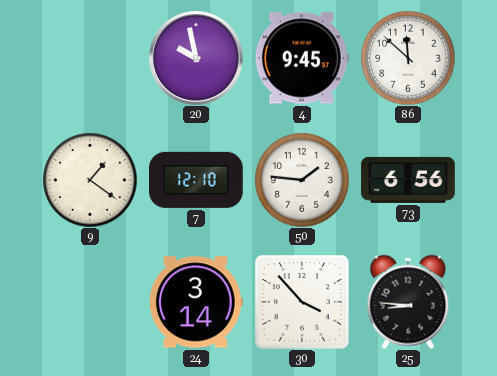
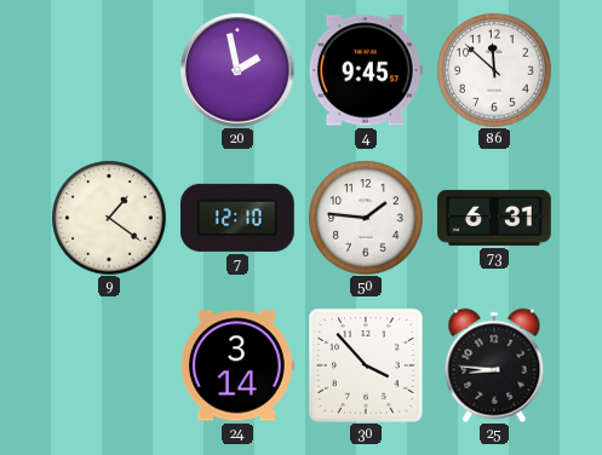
20: 9:58 -> 1:58 (237, 70)
73: 6:56 -> 6:31 (494, 218)
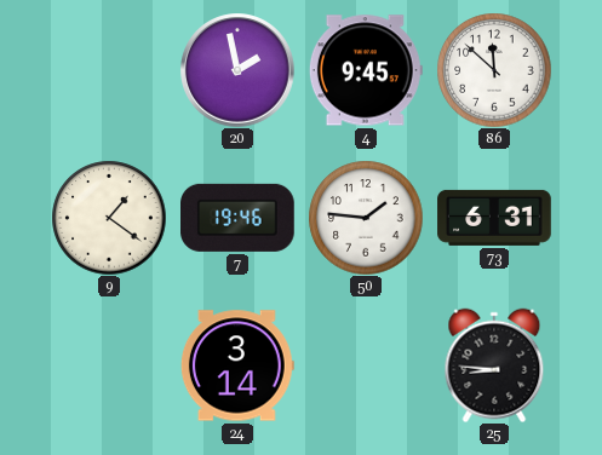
7: 12:10 -> 19:46 (239, 218)
30: 3:53 -> none (366, 365)
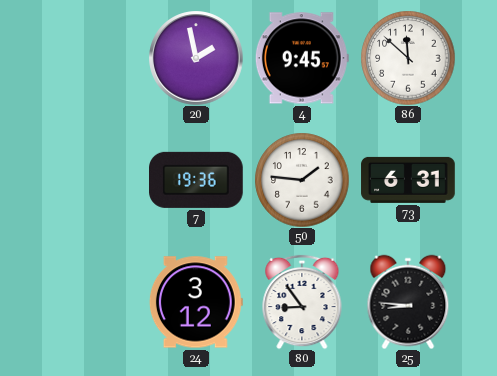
9: 1:21 -> none (109, 218)
7: 19:46 -> 19:36 (197, 180)
24: 3:14 -> 3:12 (196, 302)
80: none -> 8:54 (302, 302)
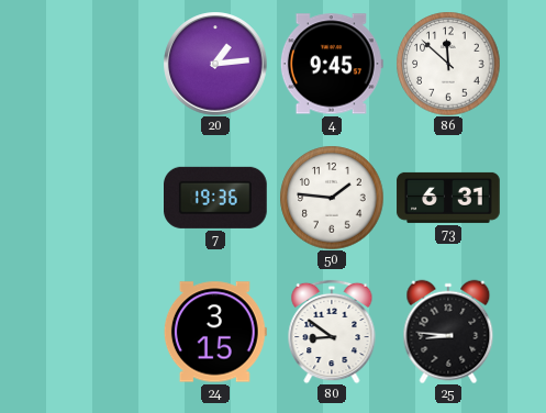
20: 1:58 -> 1:14 (215, 64)
24: 3:12 -> 3:15 (215, 332)
80: 8:54 -> 8:51 (332, 332)
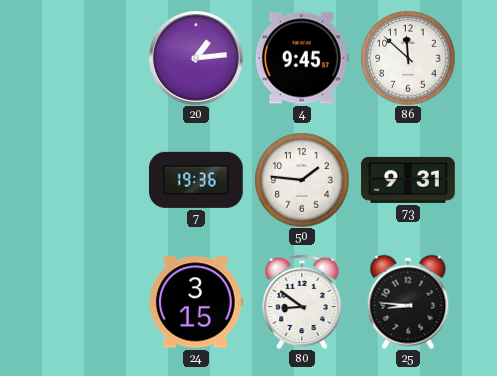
73: 6:31 -> 9:31 (408, 180)
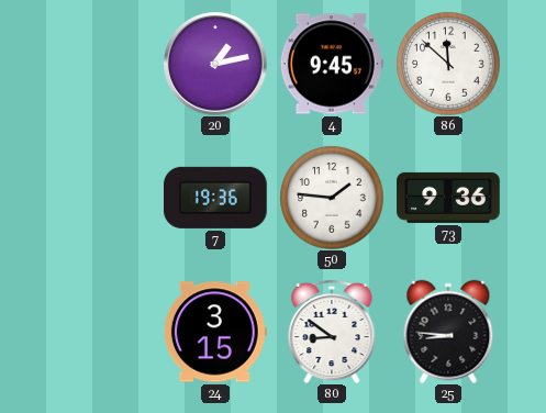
20: 1:14 -> 1:13 (215, 64)
73: 9:31 -> 9:36 (448, 198)
